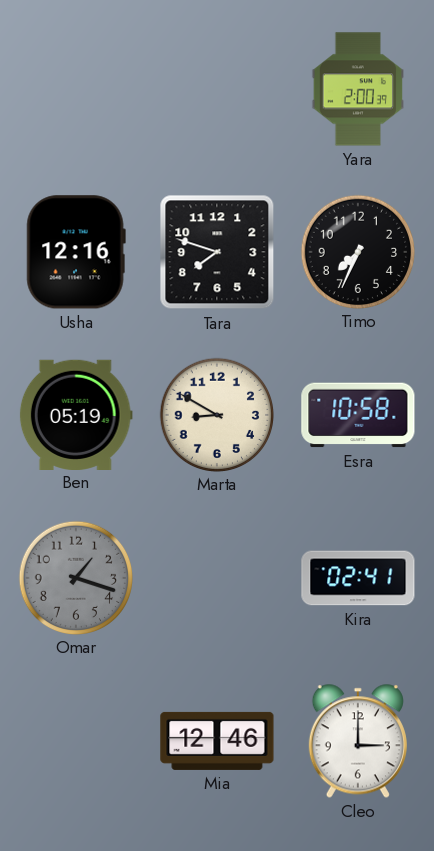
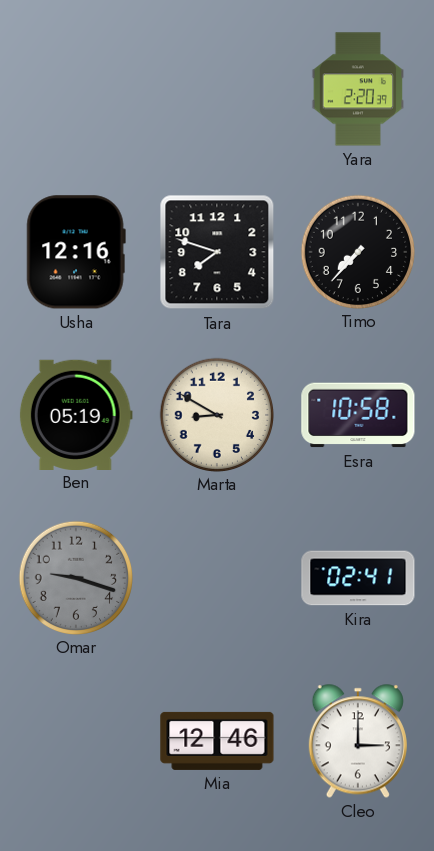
Yara: 2:00 -> 2:20 (357, 89)
Timo: 7:34 -> 7:37 (357, 251)
Omar: 1:18 -> 9:18 (75, 577)
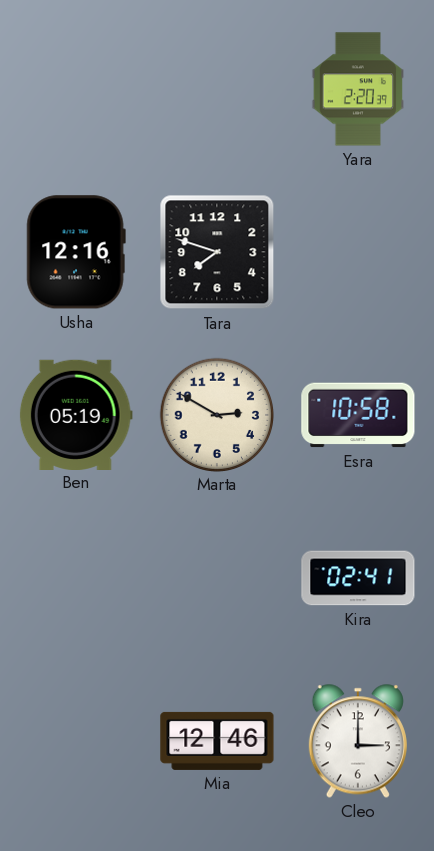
Timo: 7:37 -> none (357, 251)
Marta: 8:50 -> 2:50 (216, 414)
Omar: 9:18 -> none (75, 577)
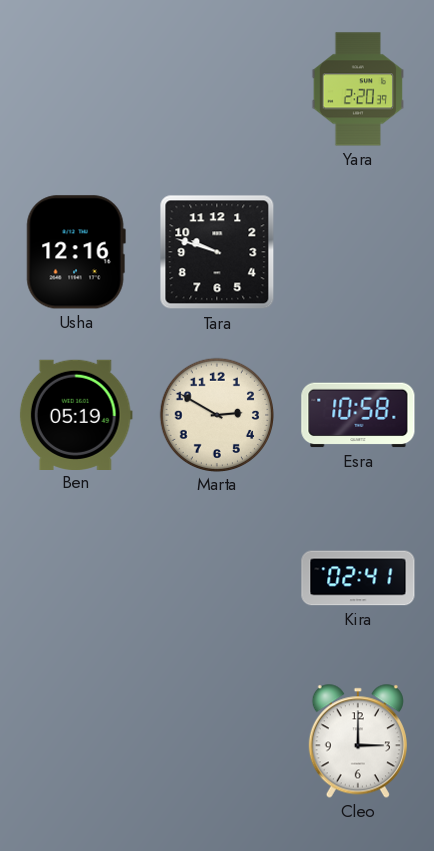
Tara: 7:48 -> 9:48 (217, 252)
Mia: 12:46 -> none (217, 741)
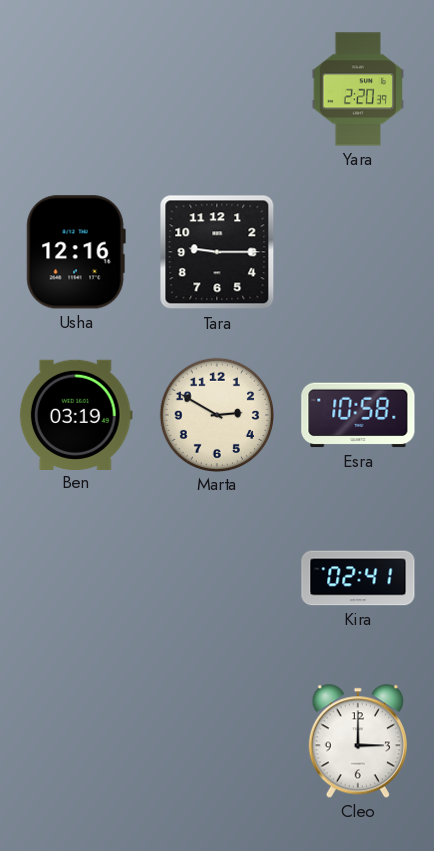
Tara: 9:48 -> 9:15 (217, 252)
Ben: 05:19 -> 03:19 (76, 414)
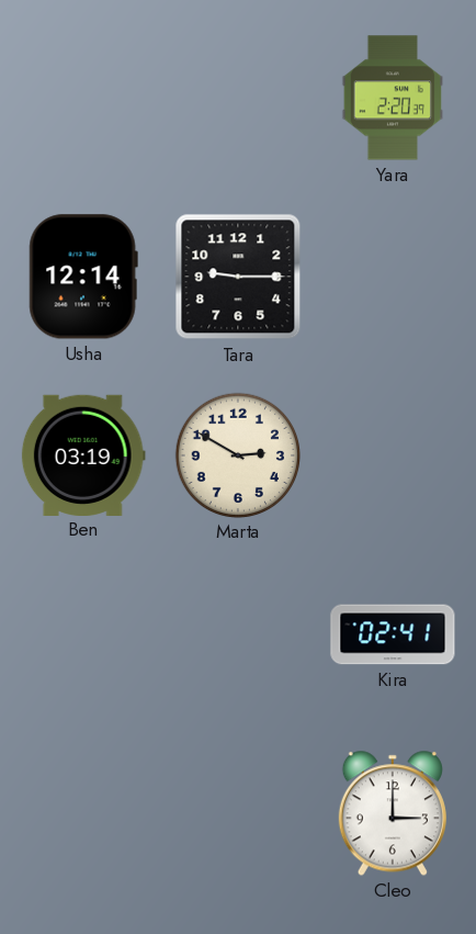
Usha: 12:16 -> 12:14 (83, 277)
Esra: 10:58 -> none (358, 415)
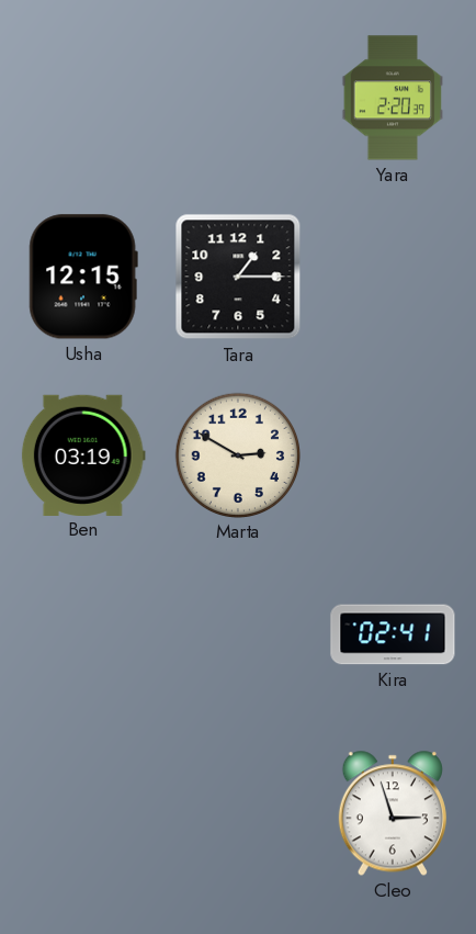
Usha: 12:14 -> 12:15 (83, 277)
Tara: 9:15 -> 1:15 (238, 277)
Cleo: 3:00 -> 2:57 (393, 813)
